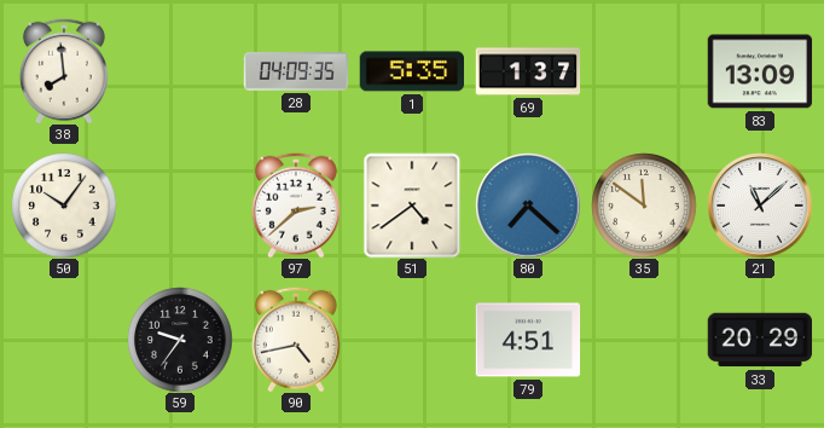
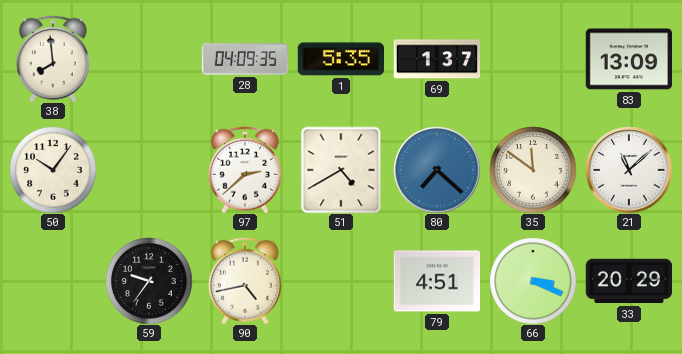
51: 4:39 -> 4:40 (341, 170)
66: none -> 3:19 (533, 281)
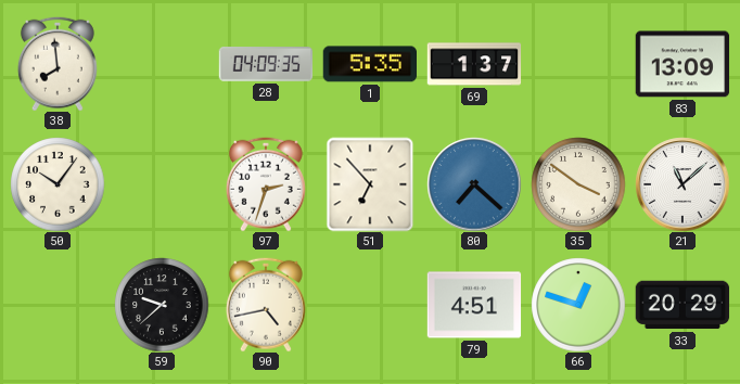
97: 2:38 -> 2:33 (266, 184)
51: 4:40 -> 6:53 (370, 184)
35: 11:51 -> 3:51 (578, 184)
59: 9:36 -> 9:38 (162, 305)
66: 3:19 -> 12:48 (578, 305)
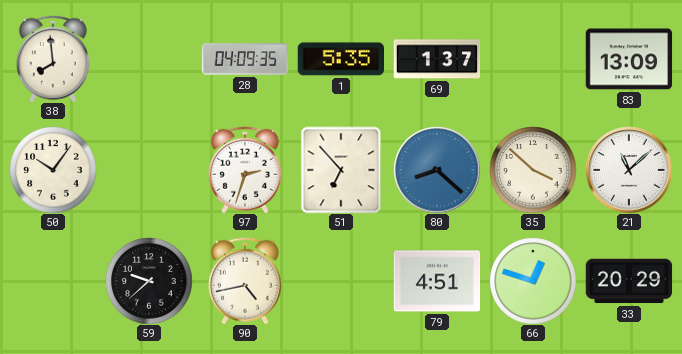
80: 7:22 -> 8:22 (437, 170)
35: 3:51 -> 3:52 (533, 170)
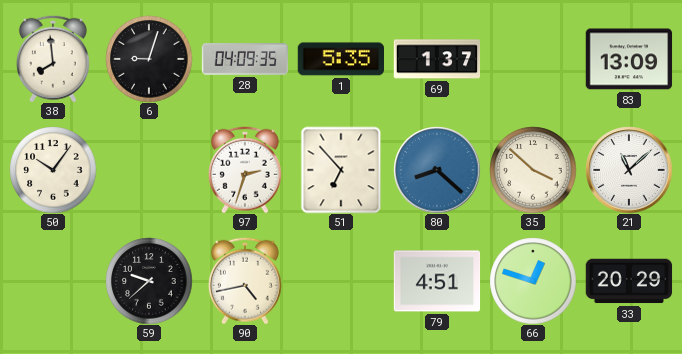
6: none -> 9:03 (149, 59)
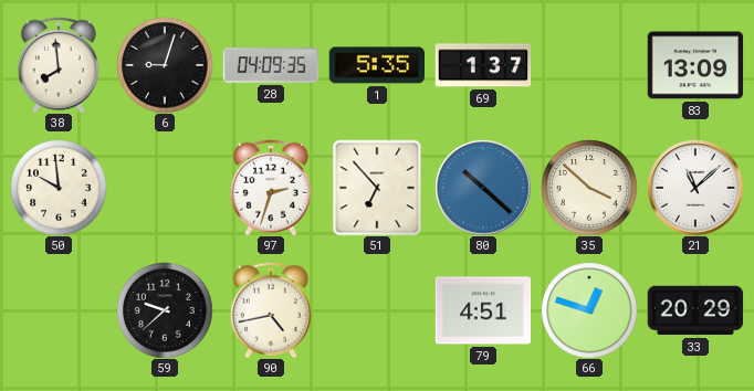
50: 10:06 -> 9:59 (59, 188)
80: 8:22 -> 10:22 (483, 188)
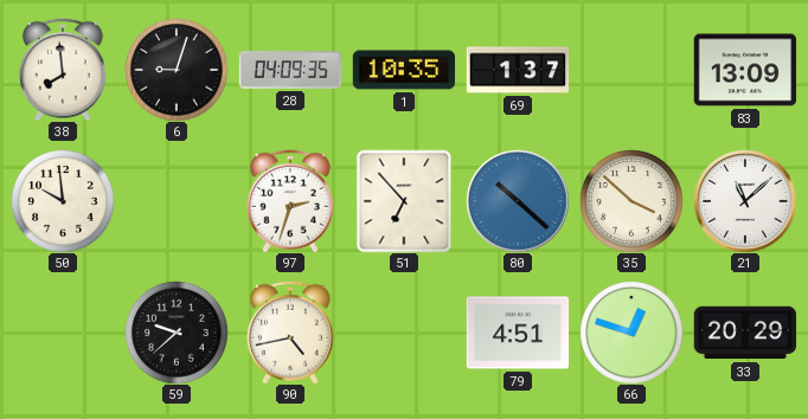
1: 5:35 -> 10:35 (403, 70)
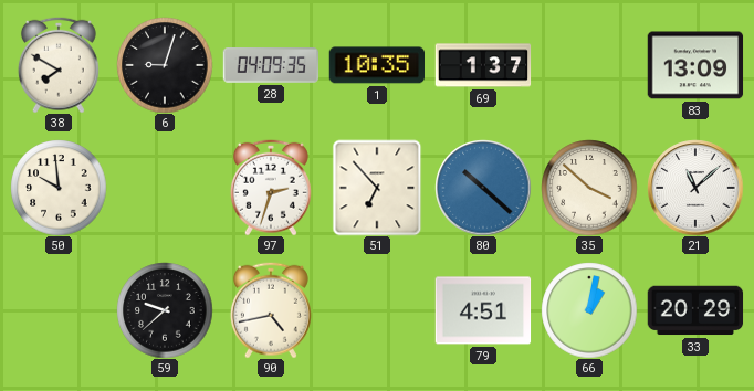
38: 7:59 -> 7:50 (59, 65)
66: 12:48 -> 1:02 (589, 310)
